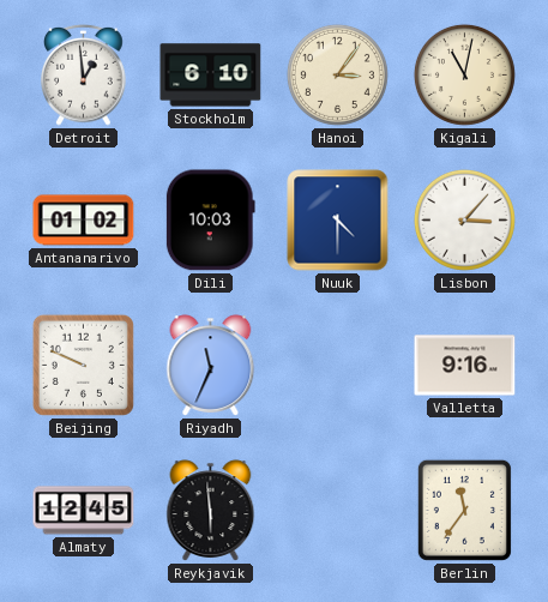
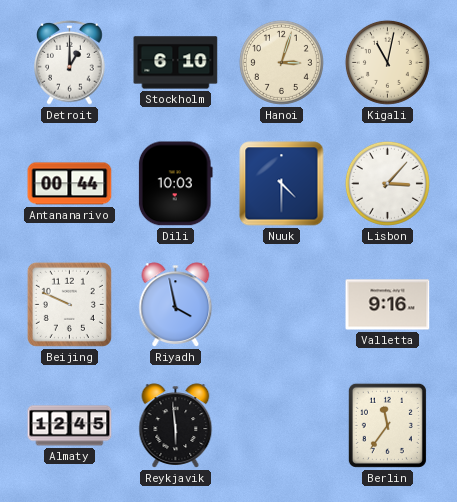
Detroit: 12:59 -> 1:00 (70, 62)
Hanoi: 3:06 -> 3:03 (281, 62)
Antananarivo: 01:02 -> 00:44 (70, 184)
Riyadh: 11:34 -> 3:58 (176, 305)
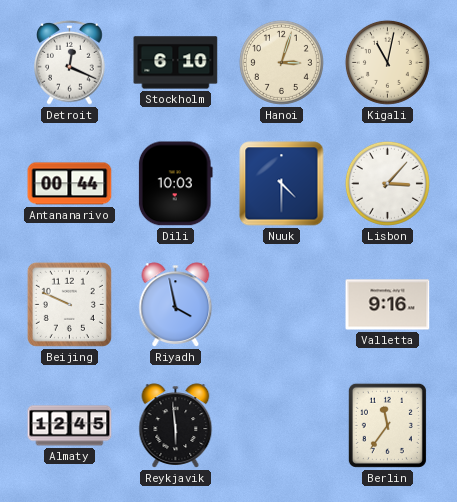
Detroit: 1:00 -> 12:19 (70, 62)
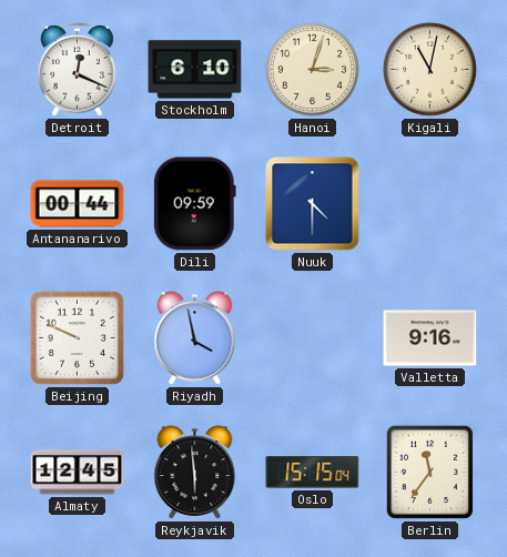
Dili: 10:03 -> 09:59 (194, 204)
Lisbon: 3:07 -> none (387, 183)
Oslo: none -> 15:15 (313, 473)
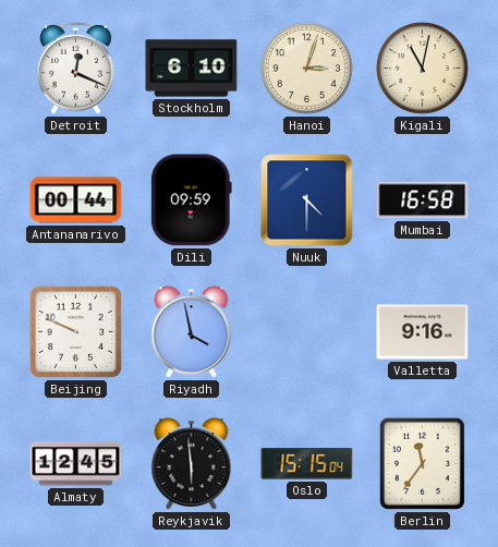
Mumbai: none -> 16:58 (423, 200)
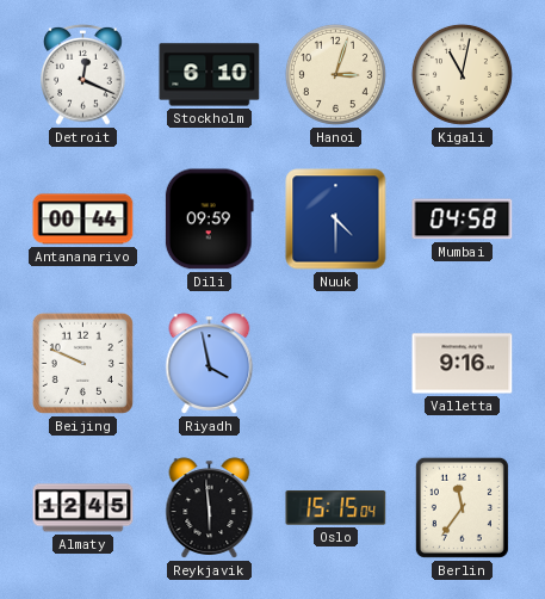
Mumbai: 16:58 -> 04:58 (463, 220)
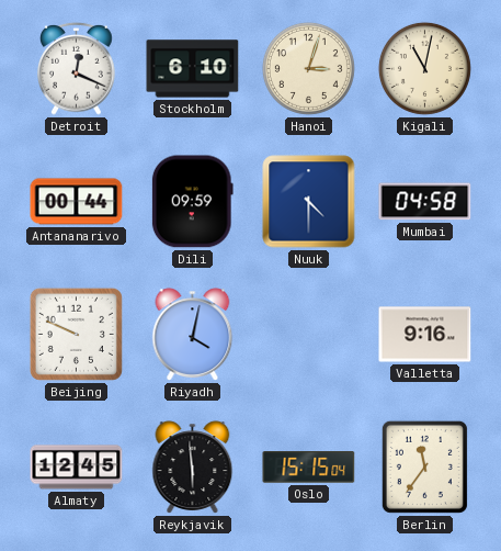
Riyadh: 3:58 -> 4:02 (193, 335)
